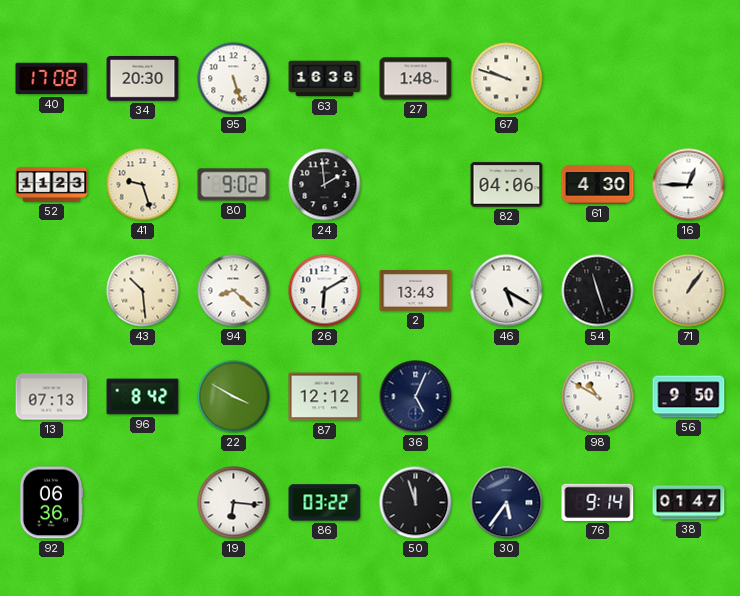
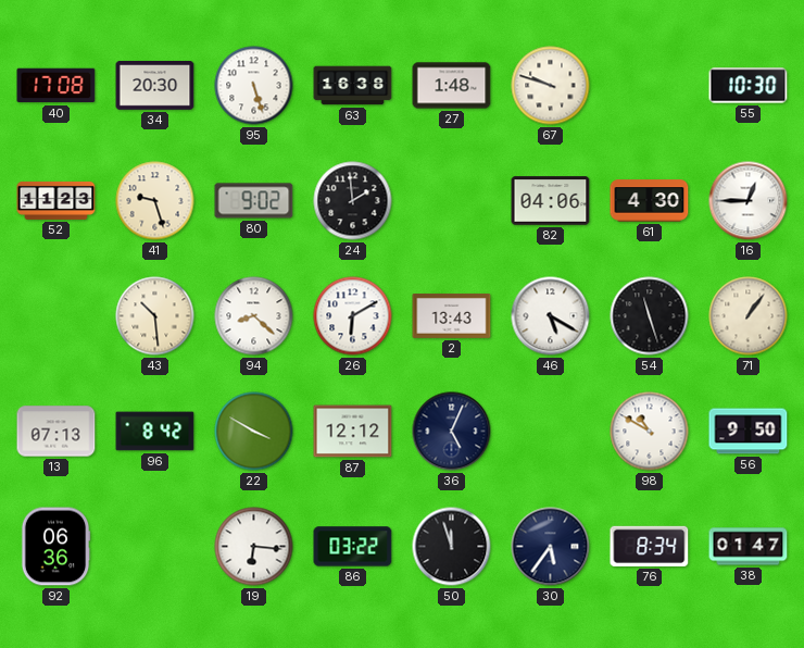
55: none -> 10:30 (749, 86)
76: 9:14 -> 8:34 (650, 546)
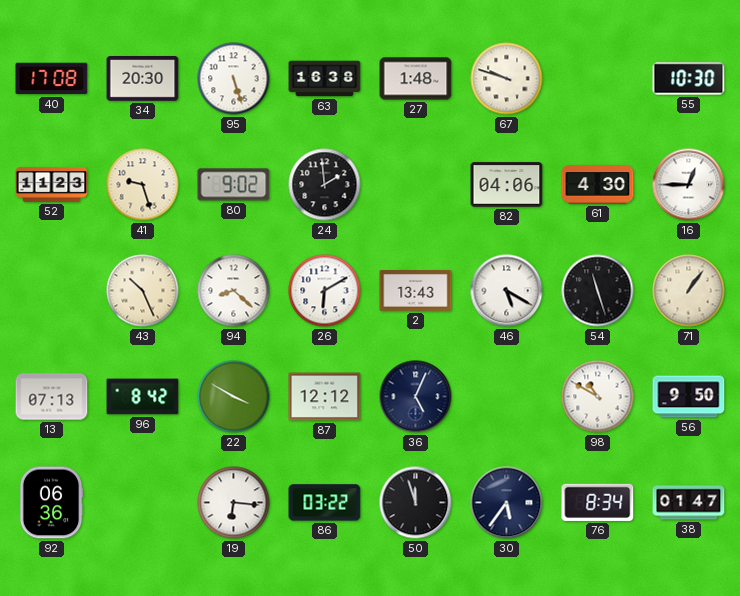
43: 10:29 -> 10:26 (143, 291)
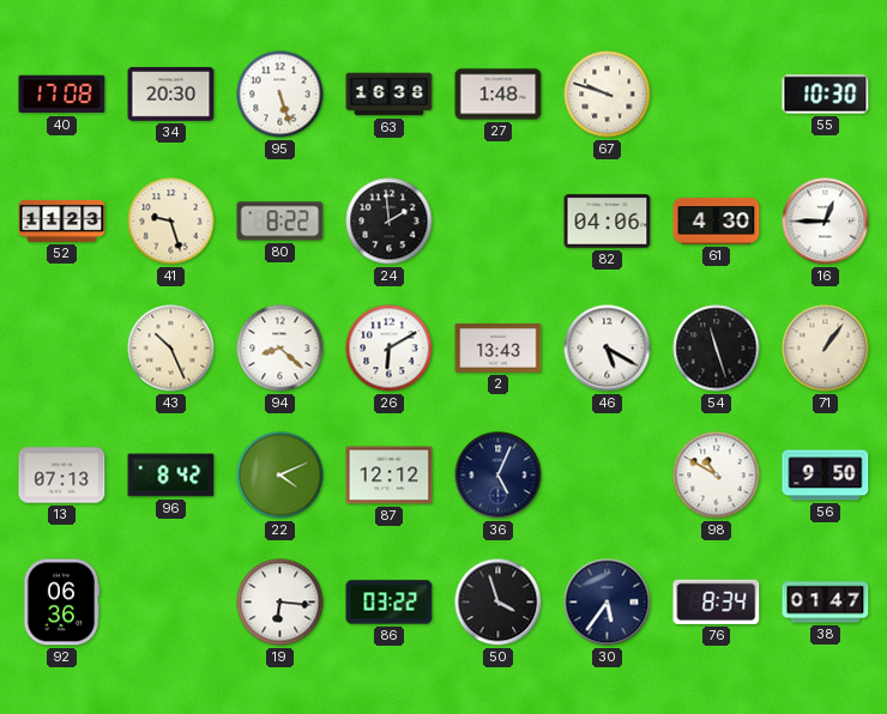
80: 9:02 -> 8:22 (280, 222)
22: 3:50 -> 4:11 (280, 476)
50: 11:57 -> 3:57 (499, 603)
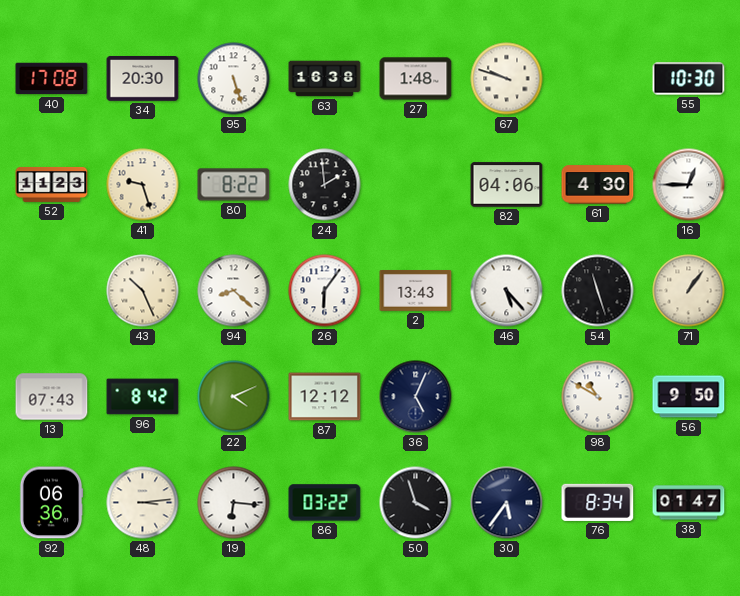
26: 6:10 -> 6:06 (325, 291)
46: 5:20 -> 5:23 (507, 291)
13: 07:13 -> 07:43 (52, 397)
48: none -> 3:14 (143, 503)
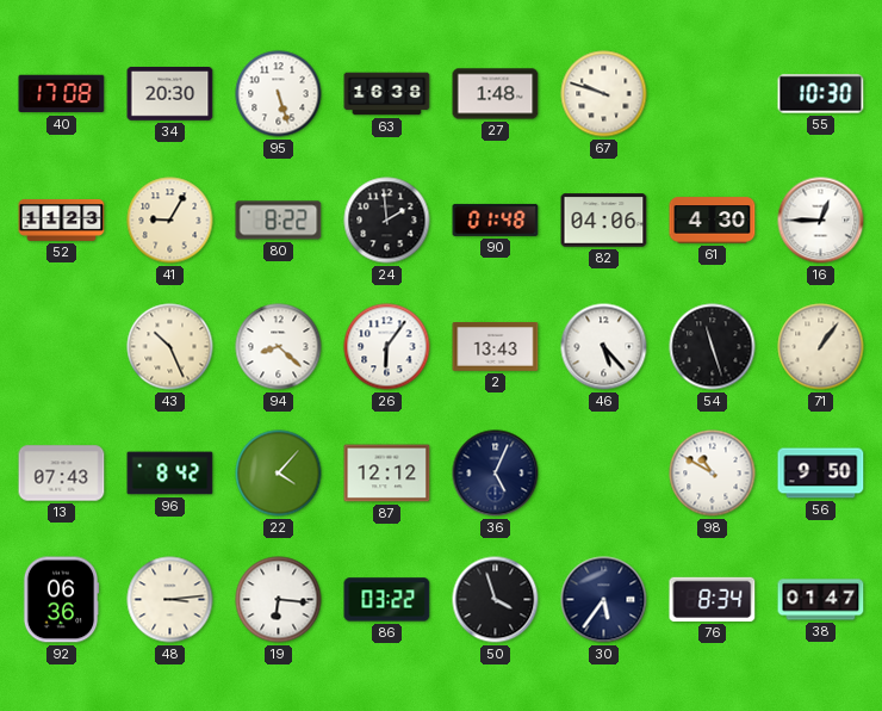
41: 9:27 -> 9:05 (170, 221)
90: none -> 01:48 (496, 220)
22: 4:11 -> 4:07 (279, 474)
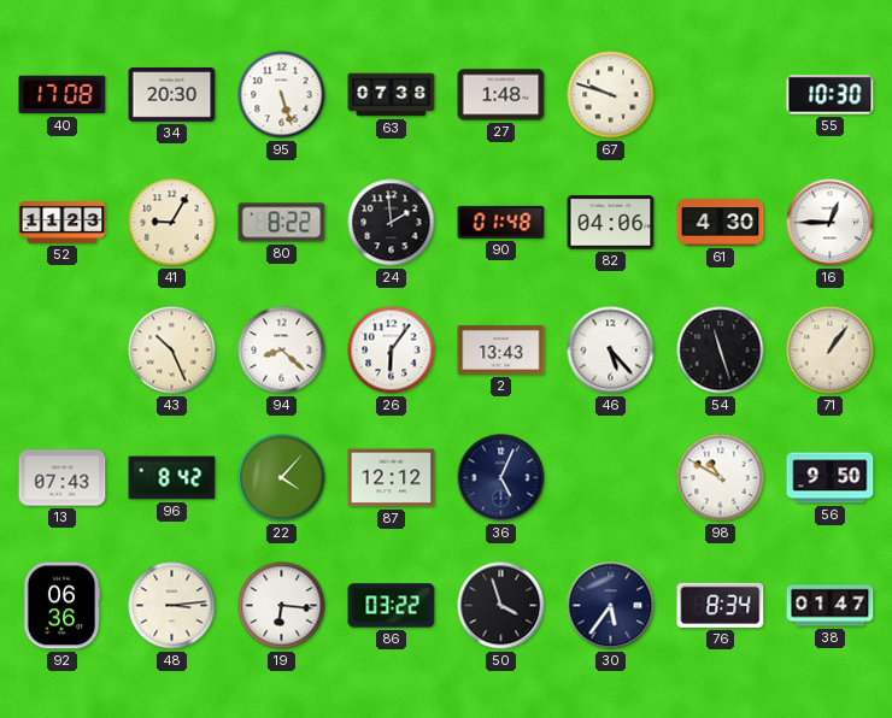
63: 16:38 -> 07:38 (392, 95)
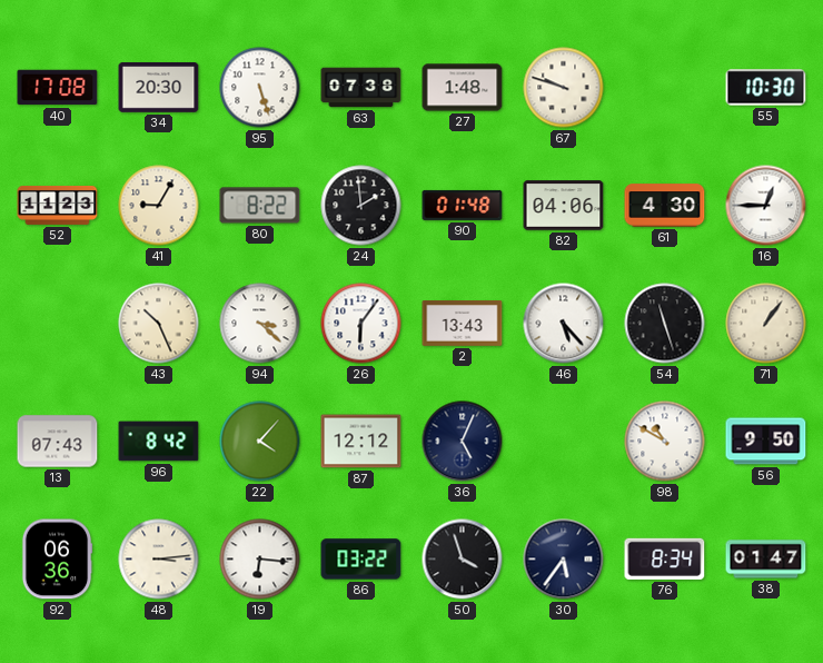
94: 8:22 -> 3:22 (260, 324)
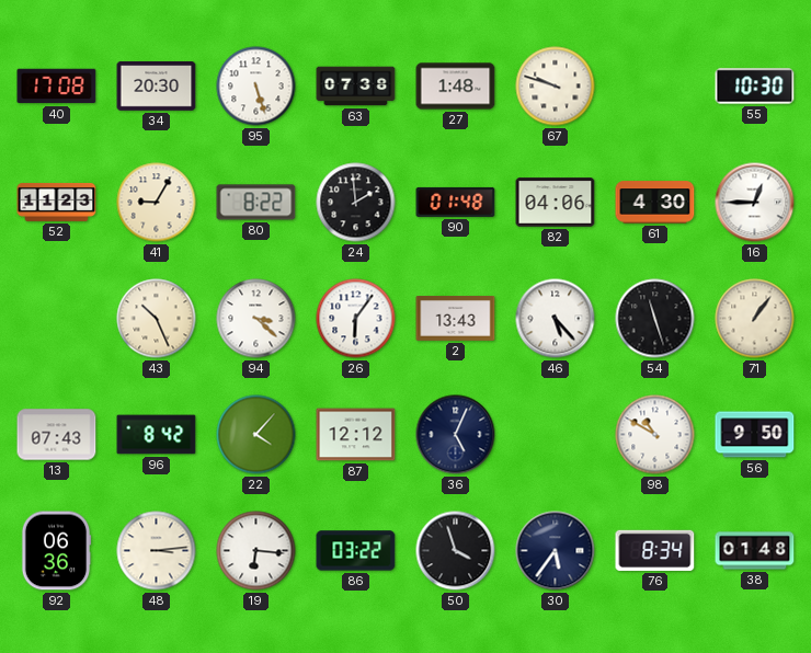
38: 01:47 -> 01:48 (755, 551)
